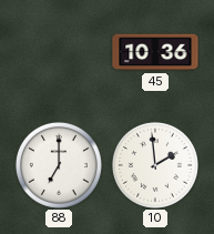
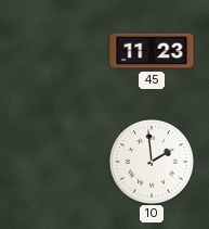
45: 10:36 -> 11:23 (152, 51)
88: 7:00 -> none (59, 165)
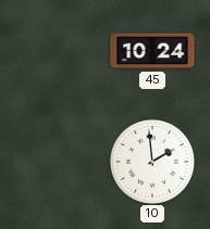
45: 11:23 -> 10:24 (152, 51)
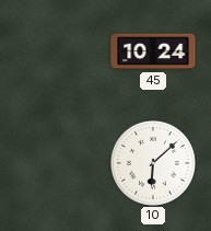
10: 1:59 -> 6:08 (153, 163)
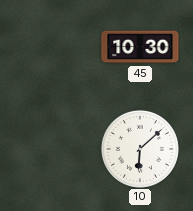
45: 10:24 -> 10:30 (140, 47)
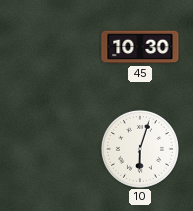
10: 6:08 -> 6:03 (140, 149)
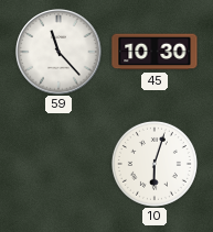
59: none -> 11:23 (58, 52)
